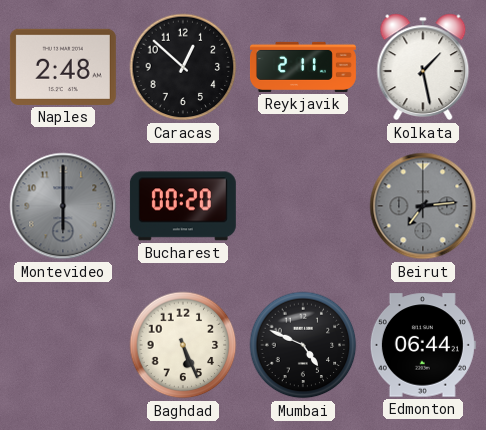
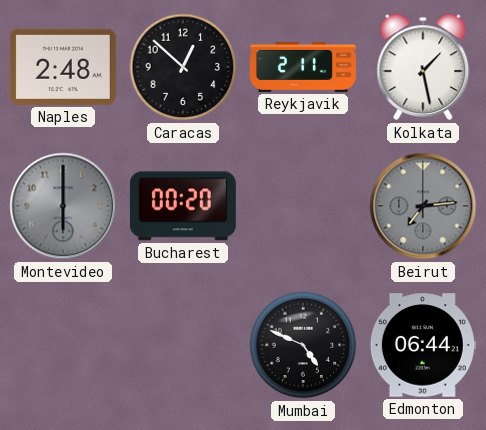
Baghdad: 5:26 -> none (183, 345)
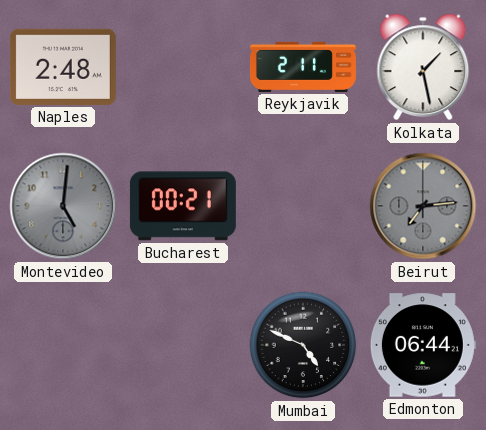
Caracas: 12:52 -> none (183, 67)
Montevideo: 6:00 -> 5:01 (63, 206)
Bucharest: 00:20 -> 00:21 (183, 206)
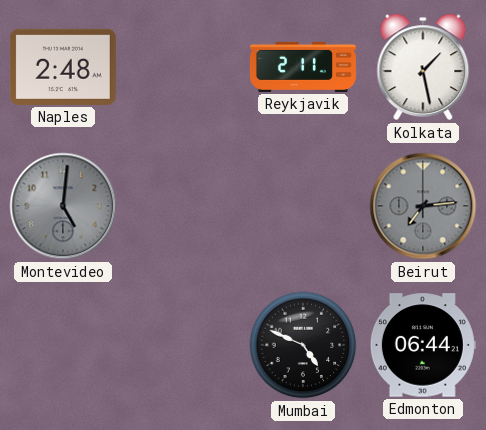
Bucharest: 00:21 -> none (183, 206)
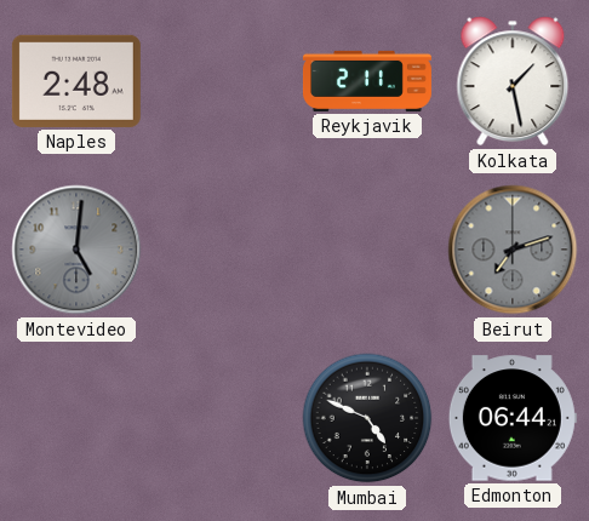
Beirut: 7:14 -> 7:12 (513, 250)
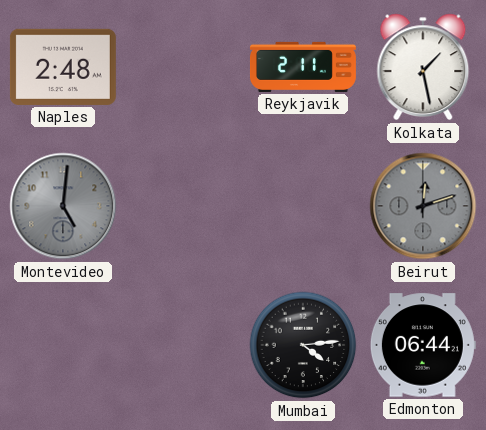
Beirut: 7:12 -> 12:12 (423, 206)
Mumbai: 4:49 -> 4:14 (303, 345)
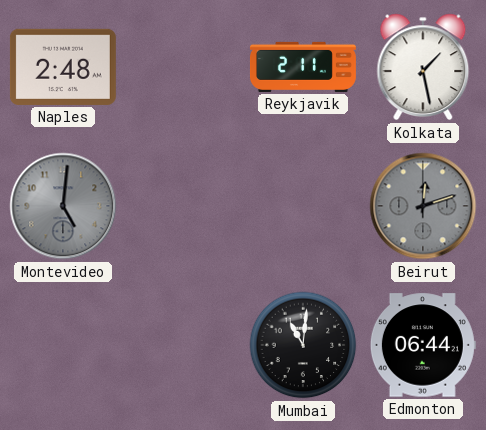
Mumbai: 4:14 -> 11:01 (303, 345)
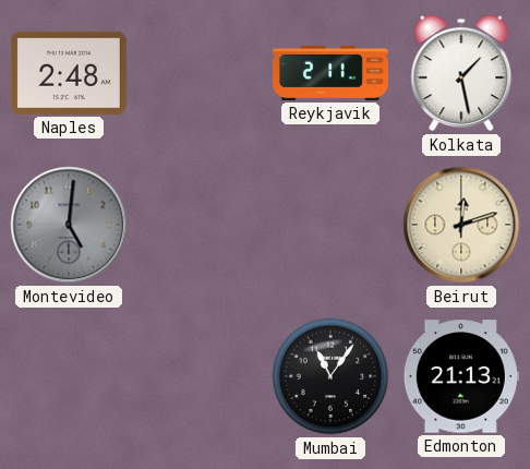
Beirut dial: grey -> cream (461, 225)
Mumbai: 11:01 -> 11:06 (330, 376)
Edmonton: 06:44 -> 21:13 (461, 376)
